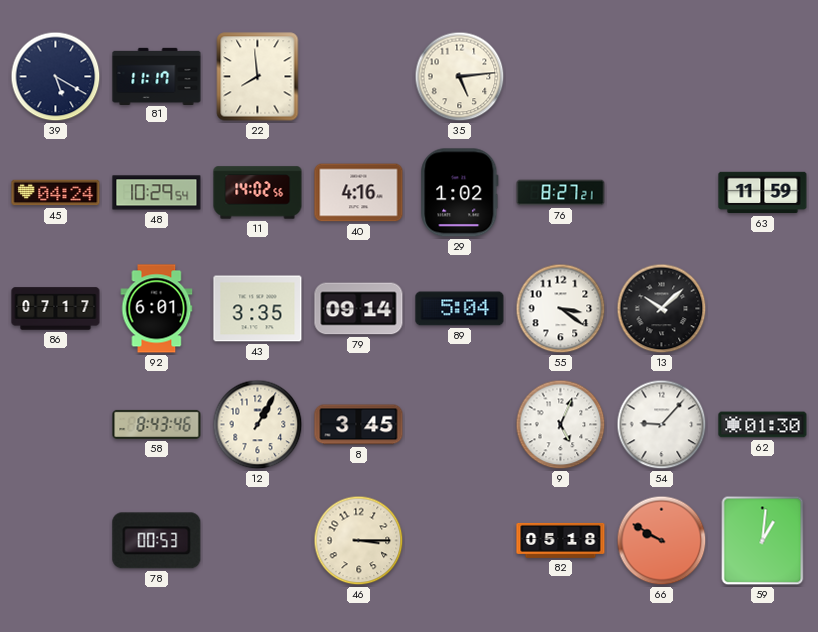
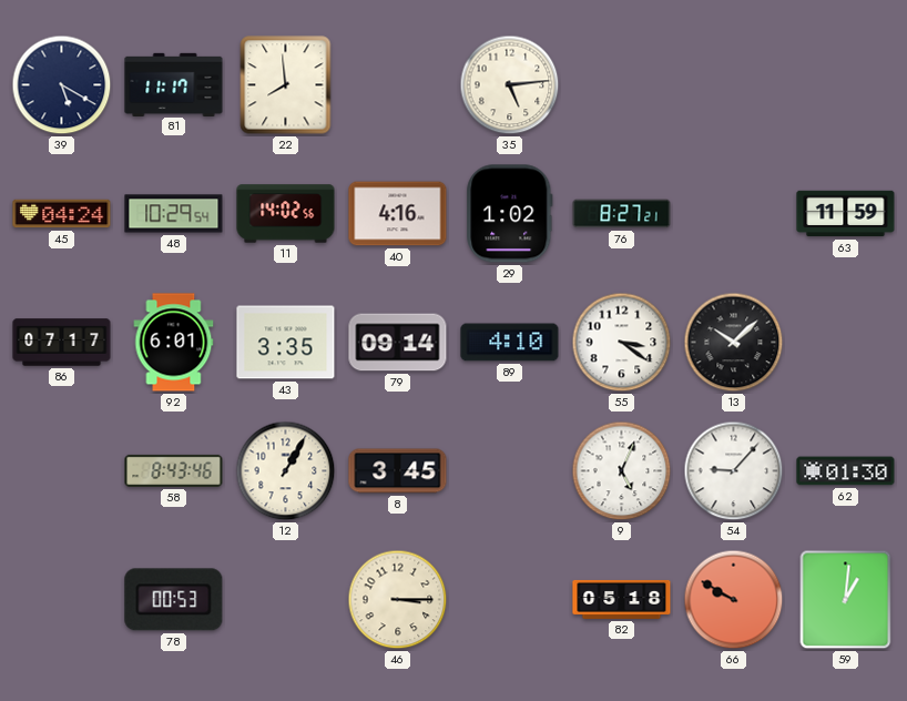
89: 5:04 -> 4:10 (510, 343)
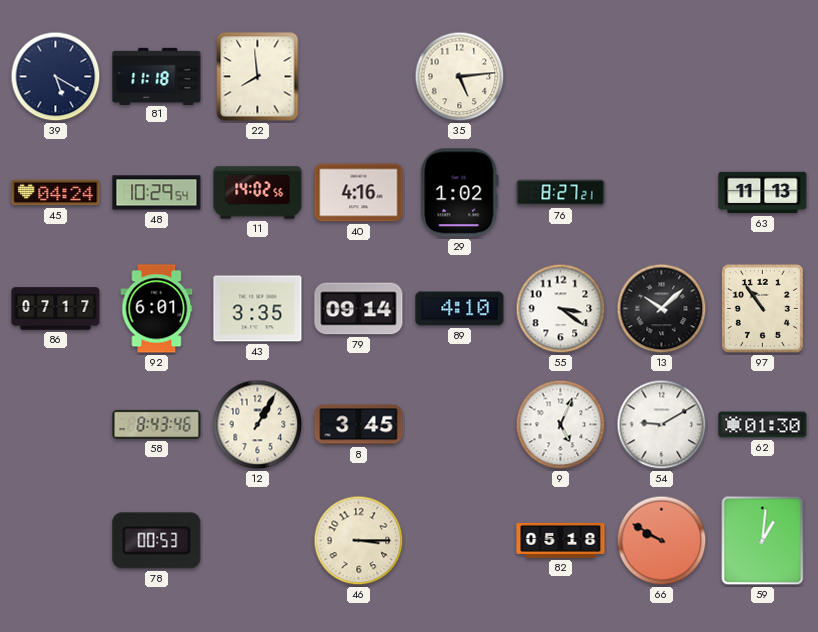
81: 11:17 -> 11:18 (157, 76)
63: 11:59 -> 11:13 (763, 193)
97: none -> 10:54 (762, 308)
54: 9:07 -> 9:10 (662, 425)
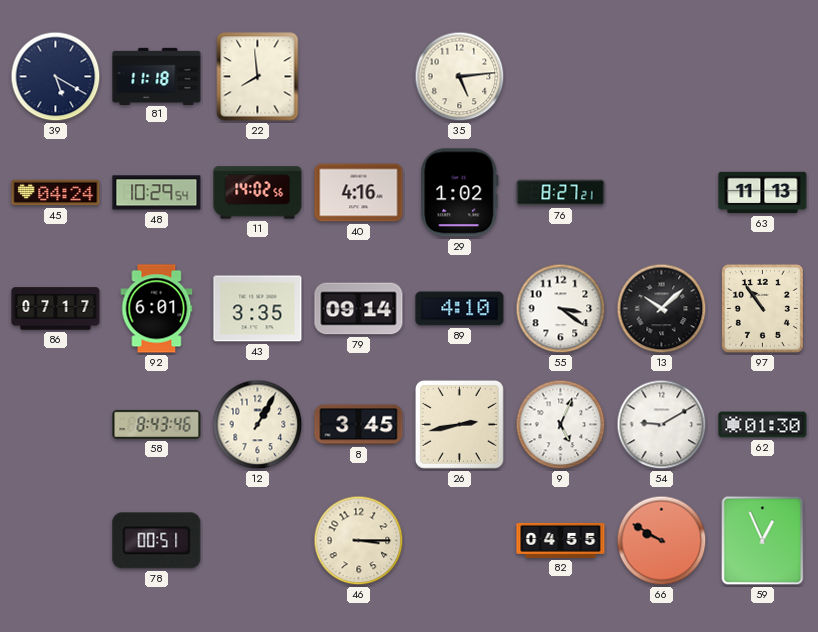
26: none -> 2:43 (459, 424)
78: 00:53 -> 00:51 (157, 541)
82: 05:18 -> 04:55 (561, 540)
59: 1:01 -> 12:56 (763, 541)
